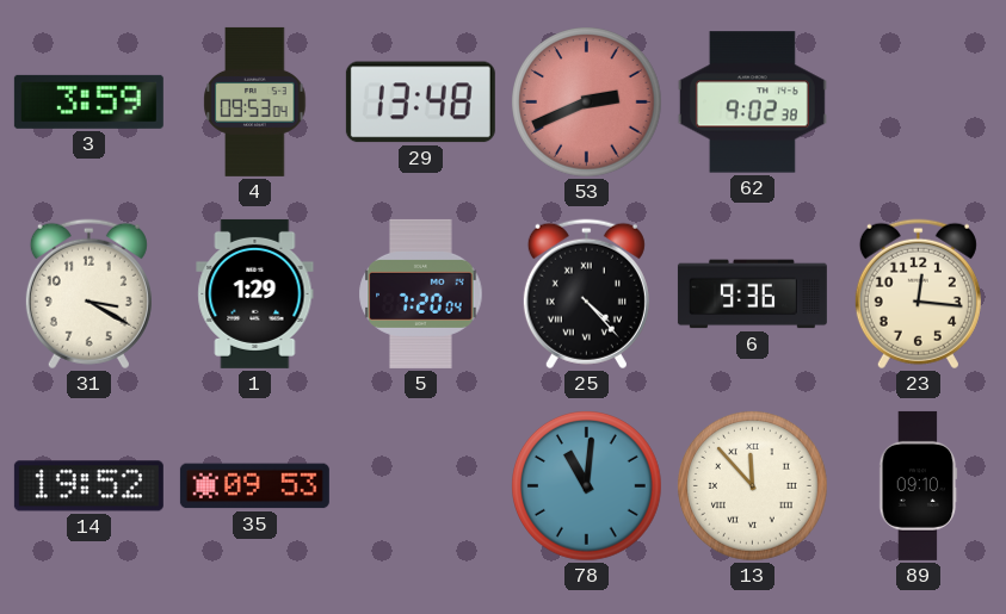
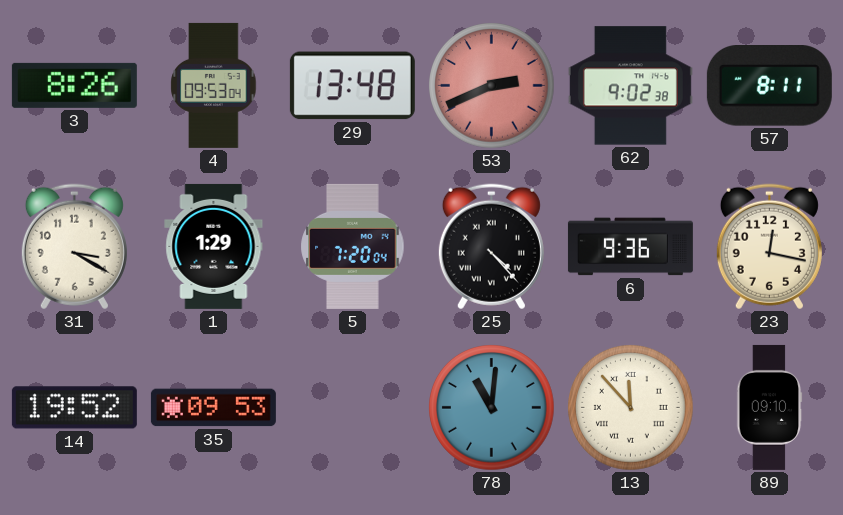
3: 3:59 -> 8:26 (74, 85)
57: none -> 8:11 (769, 86)
23: 12:16 -> 12:17 (769, 247)
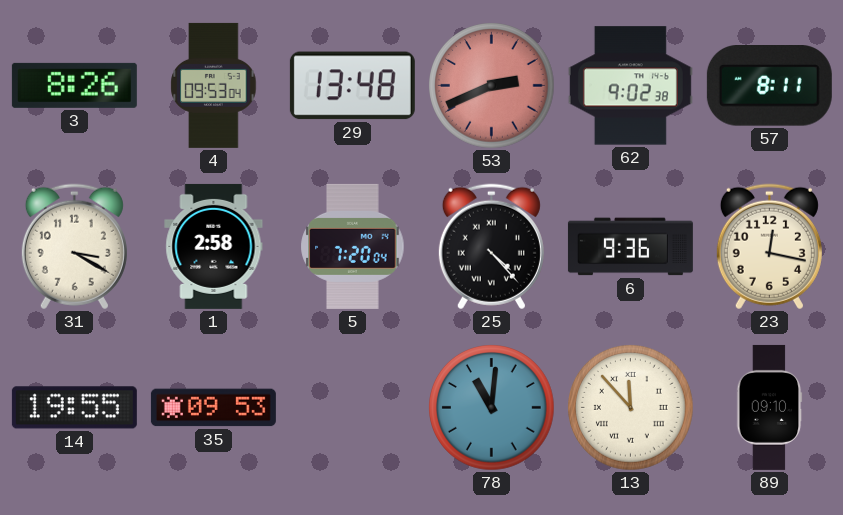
1: 1:29 -> 2:58 (214, 246)
14: 19:52 -> 19:55 (74, 408)
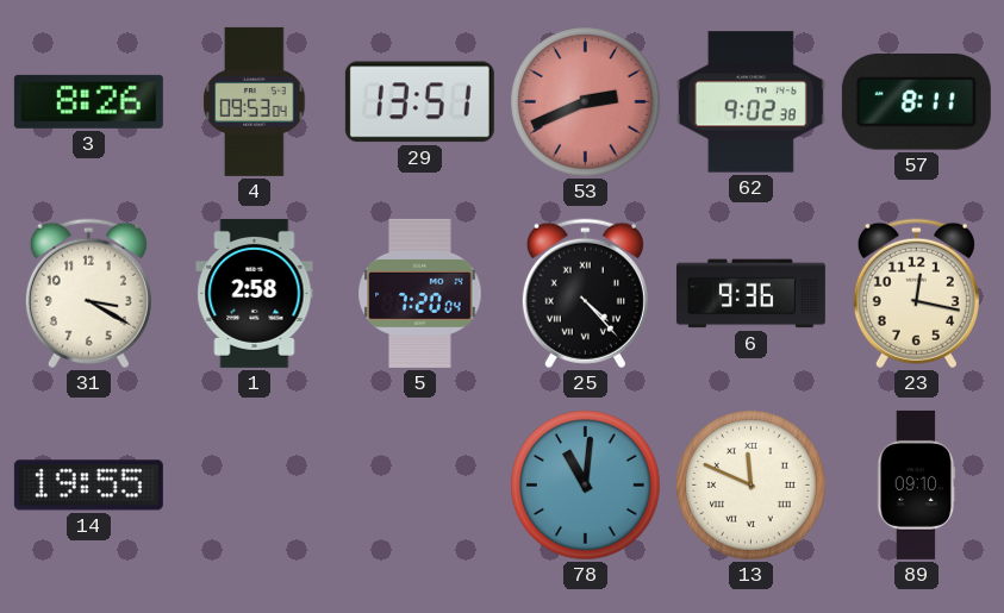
29: 13:48 -> 13:51 (419, 102)
35: 09:53 -> none (213, 408)
13: 11:53 -> 11:49 (752, 486)
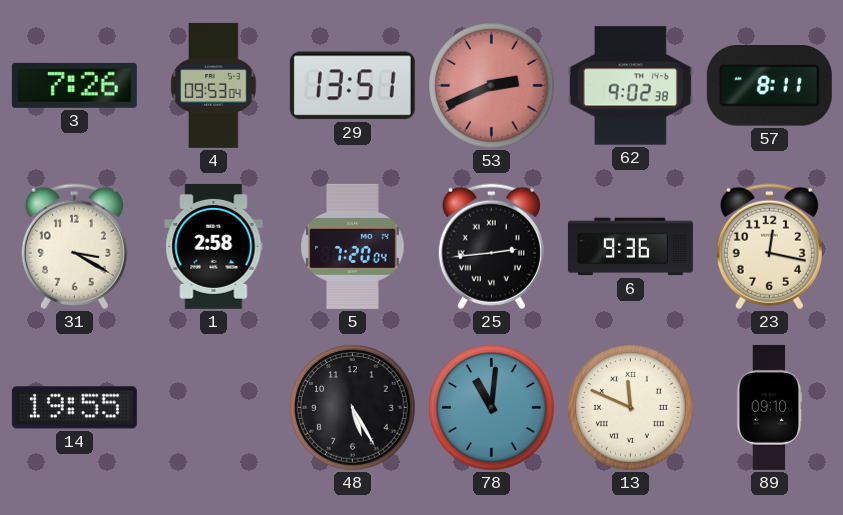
3: 8:26 -> 7:26 (74, 85)
25: 4:23 -> 2:44 (491, 247)
48: none -> 5:25 (353, 408)
